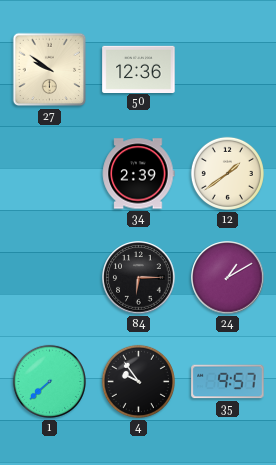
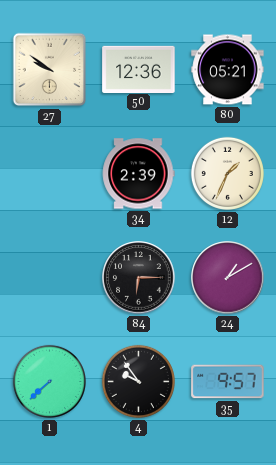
80: none -> 05:21 (228, 70)
12: 1:39 -> 1:34 (227, 173)
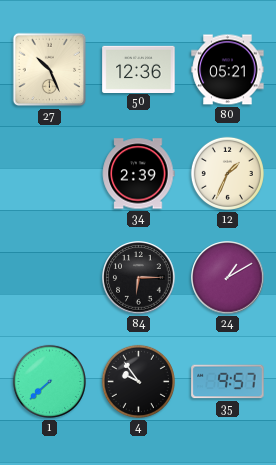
27: 9:51 -> 10:26 (50, 70)
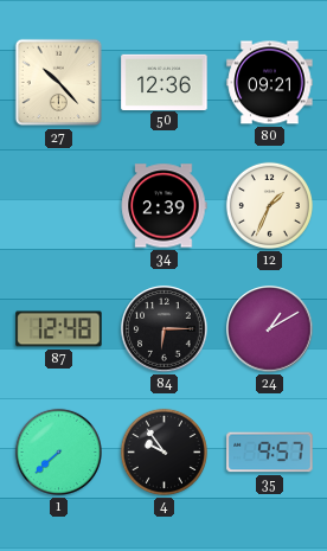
27: 10:26 -> 10:23 (59, 83)
80: 05:21 -> 09:21 (270, 83)
87: none -> 12:48 (59, 329)
